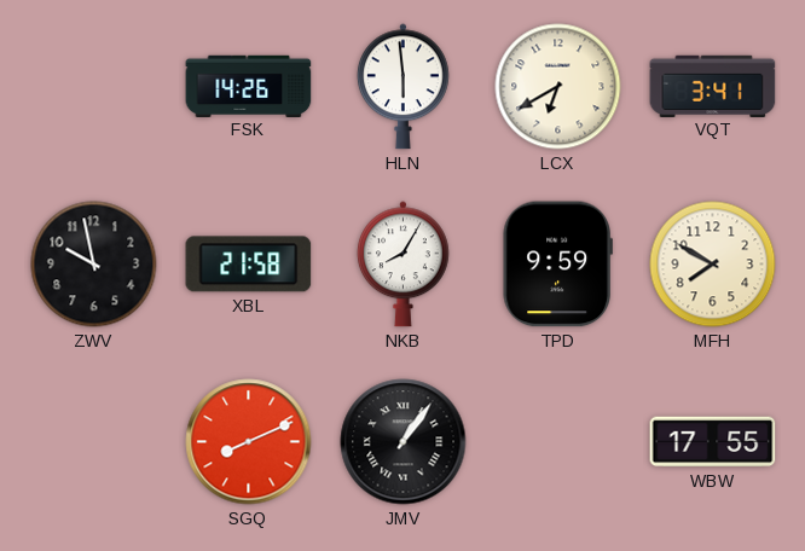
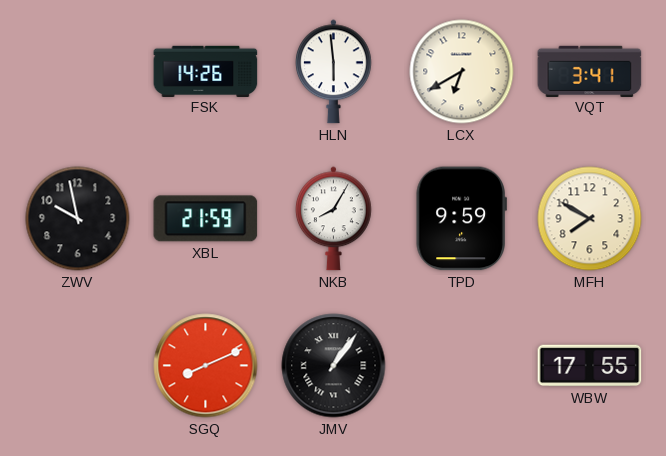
XBL: 21:58 -> 21:59 (206, 219)
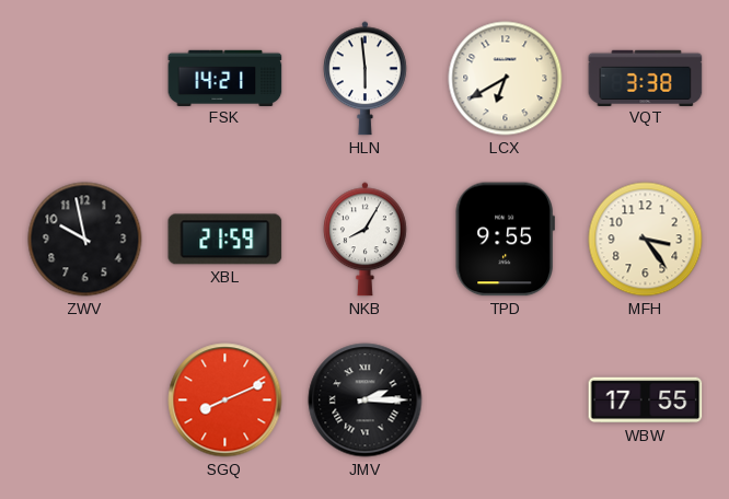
FSK: 14:26 -> 14:21 (225, 78)
VQT: 3:41 -> 3:38 (646, 78)
TPD: 9:59 -> 9:55 (505, 240)
MFH: 7:50 -> 3:24 (646, 240)
JMV: 1:06 -> 2:15 (366, 401)
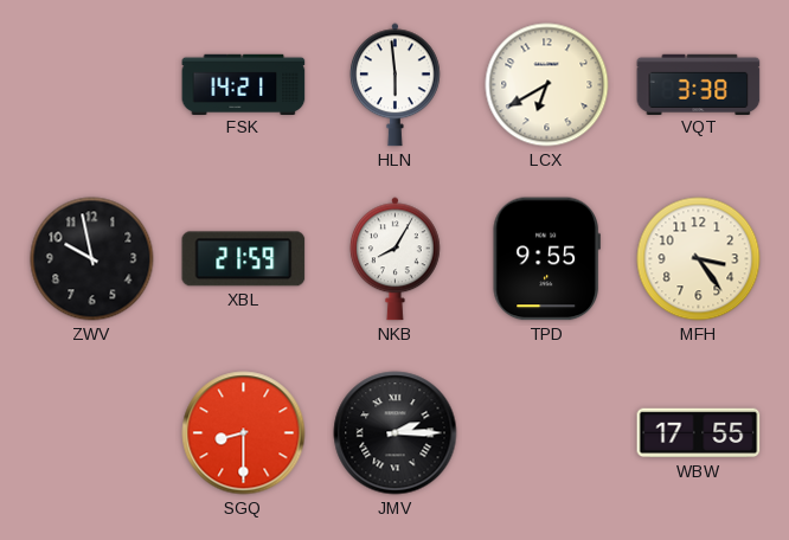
SGQ: 8:11 -> 8:30 (244, 433)
